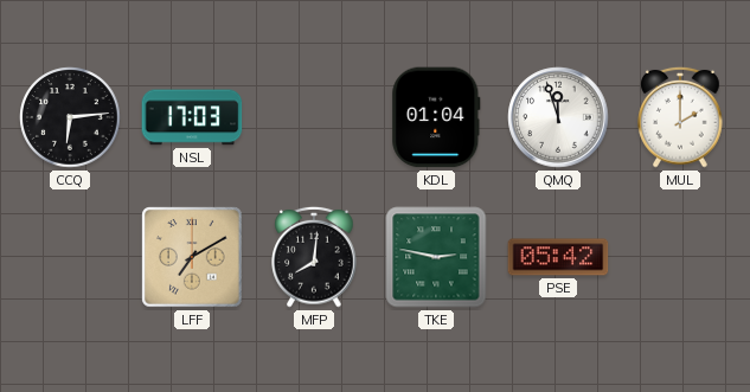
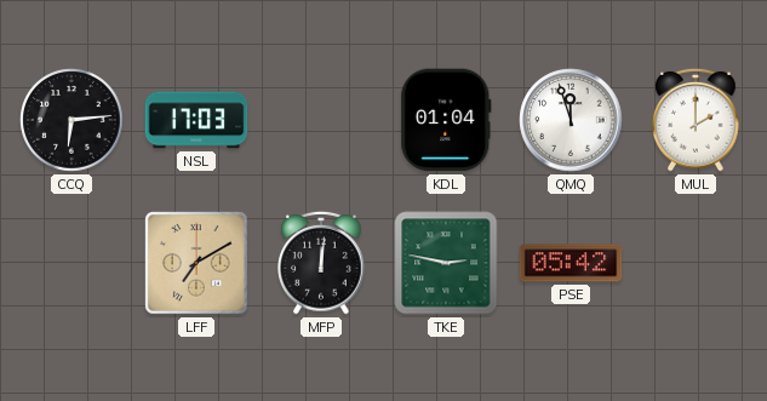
MFP: 8:01 -> 12:01 (321, 263)
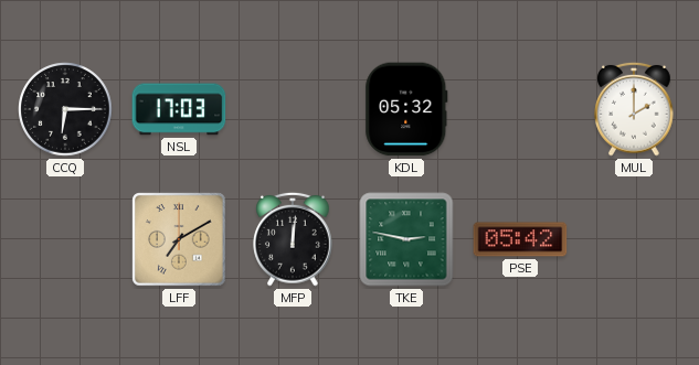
CCQ: 6:14 -> 6:15 (65, 109)
KDL: 01:04 -> 05:32 (406, 109)
QMQ: 11:57 -> none (571, 120)
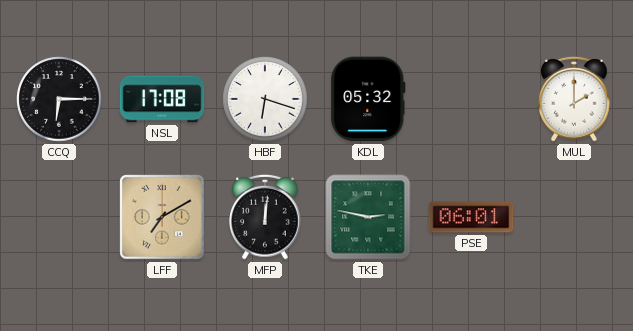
NSL: 17:03 -> 17:08 (162, 99)
HBF: none -> 6:18 (265, 99)
PSE: 05:42 -> 06:01 (471, 217)
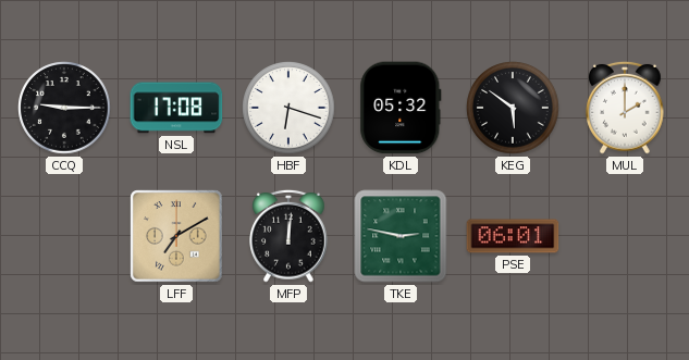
CCQ: 6:15 -> 9:15 (64, 108)
KEG: none -> 5:51 (513, 108)
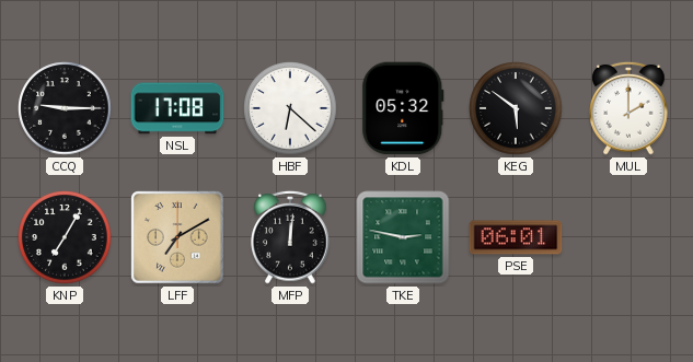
HBF: 6:18 -> 6:22 (290, 108)
KNP: none -> 7:05 (65, 237)
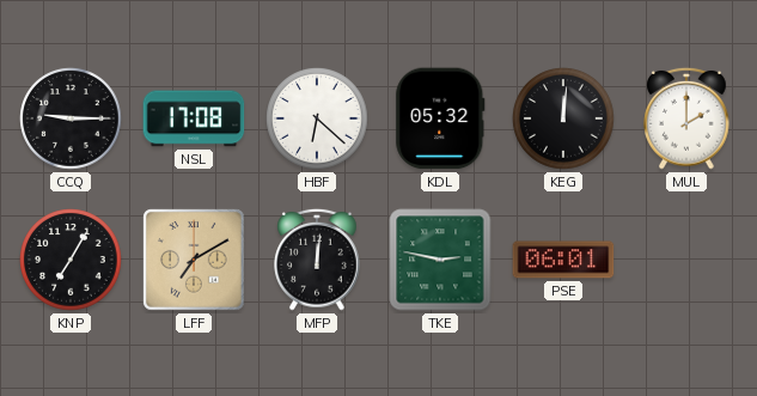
KEG: 5:51 -> 12:01 (563, 118)
